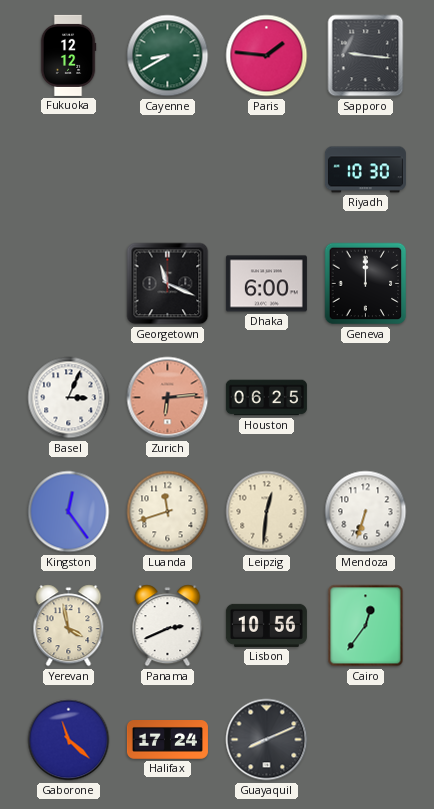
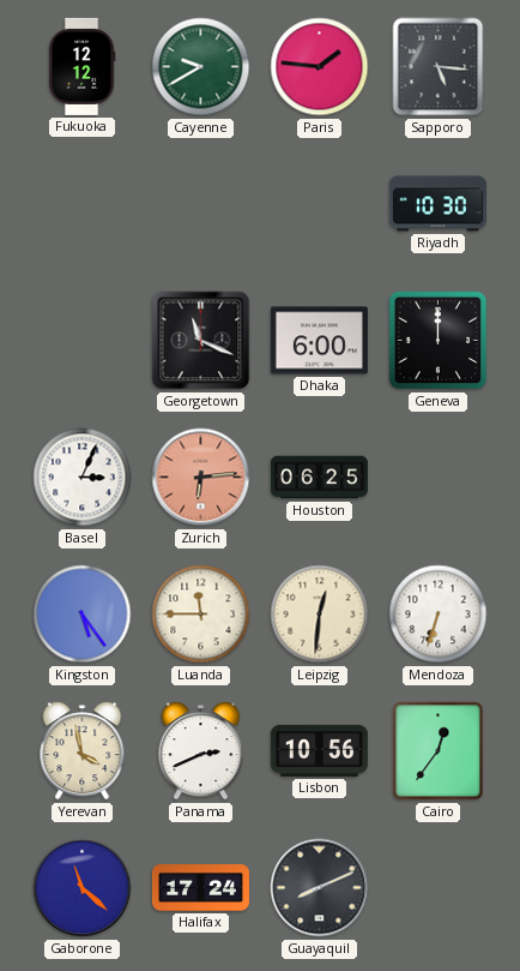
Cayenne: 8:40 -> 9:40 (201, 67)
Sapporo: 9:16 -> 5:16 (439, 67)
Kingston: 12:24 -> 5:24 (83, 615)
Luanda: 11:42 -> 11:45 (201, 615)
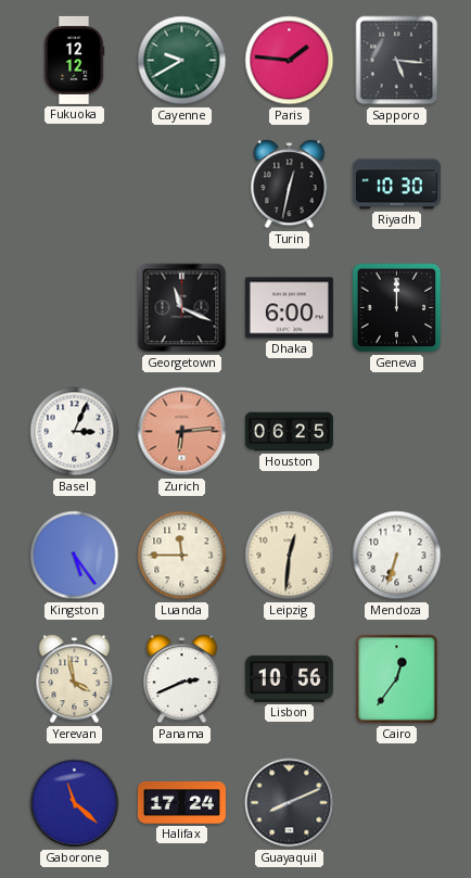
Turin: none -> 12:32 (290, 184)
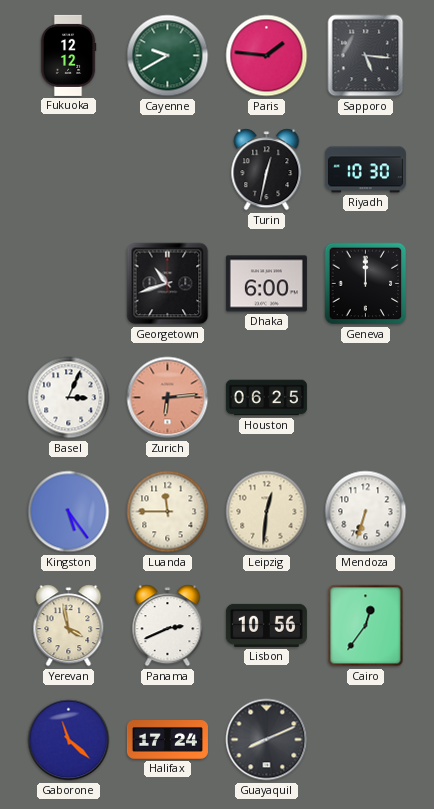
Georgetown: 11:19 -> 10:42 (168, 284)
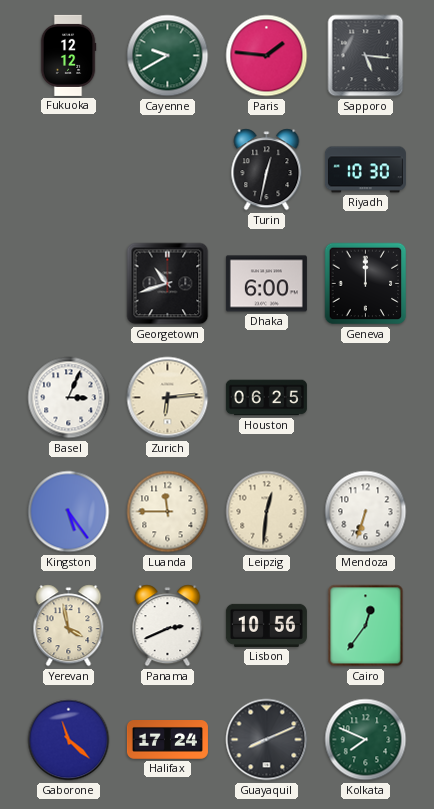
Zurich dial: salmon -> cream (168, 398)
Kolkata: none -> 7:49 (366, 740)
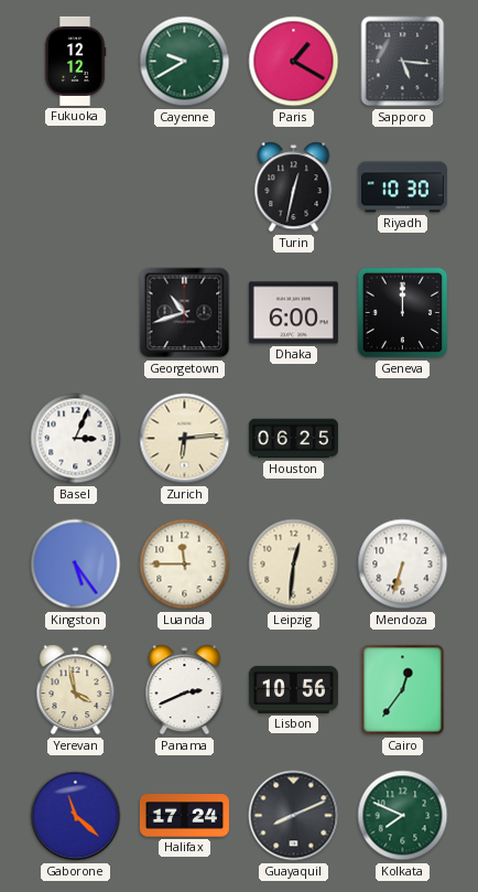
Paris: 1:46 -> 1:20 (294, 62)
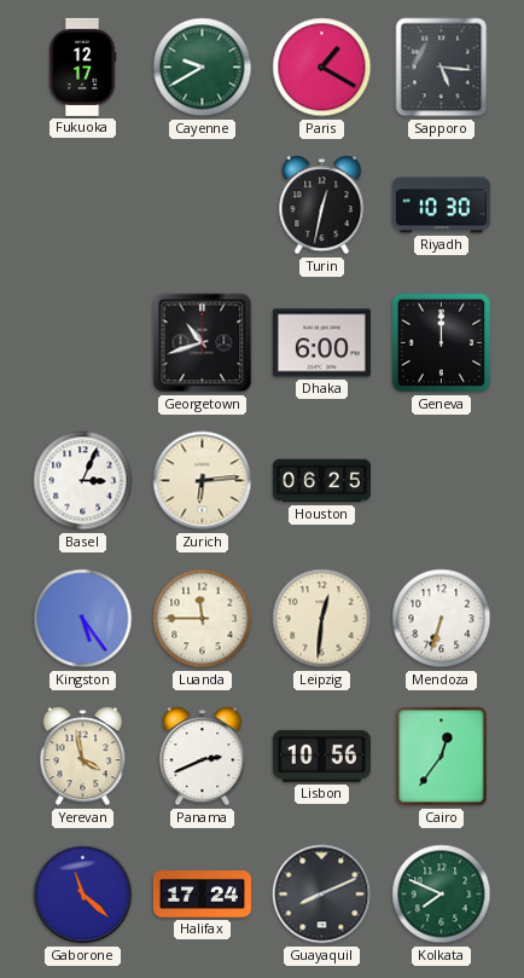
Fukuoka: 12:12 -> 12:17 (82, 66)
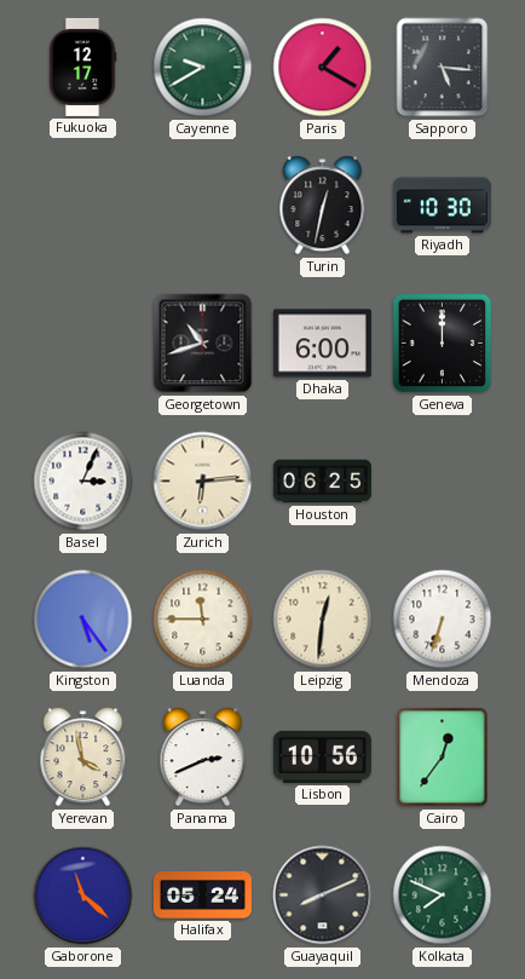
Halifax: 17:24 -> 05:24 (202, 896)
